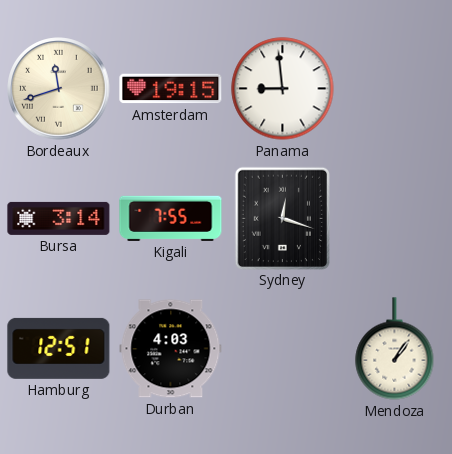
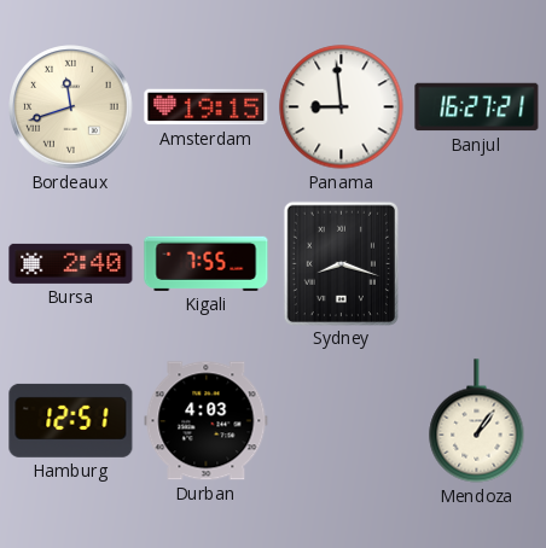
Banjul: none -> 16:27 (477, 107)
Bursa: 3:14 -> 2:40 (71, 263)
Sydney: 12:18 -> 8:18 (341, 263)
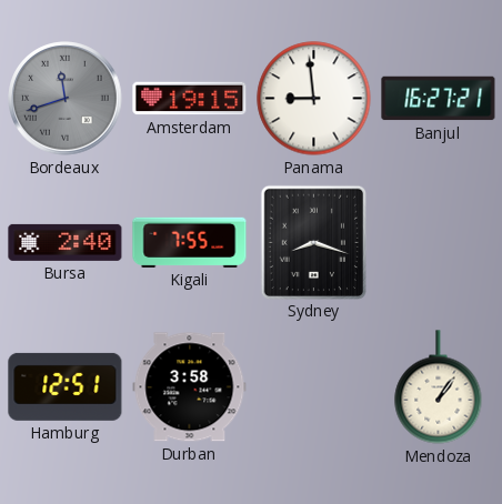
Bordeaux dial: cream -> grey (66, 99)
Durban: 4:03 -> 3:58 (190, 387)
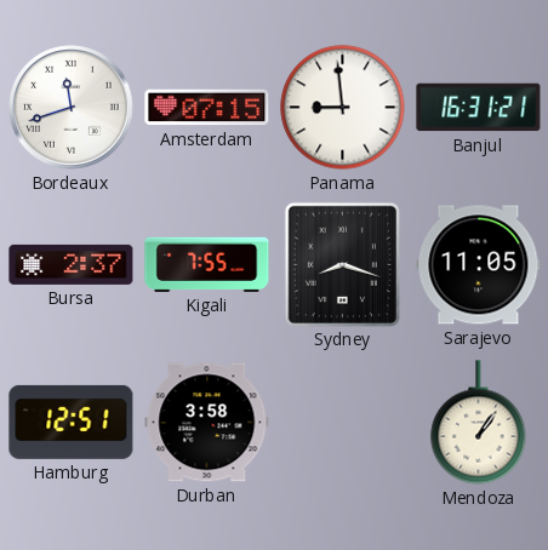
Bordeaux dial: grey -> white (72, 108)
Amsterdam: 19:15 -> 07:15 (207, 108)
Banjul: 16:27 -> 16:31 (479, 108)
Bursa: 2:40 -> 2:37 (72, 264)
Sarajevo: none -> 11:05 (479, 265)
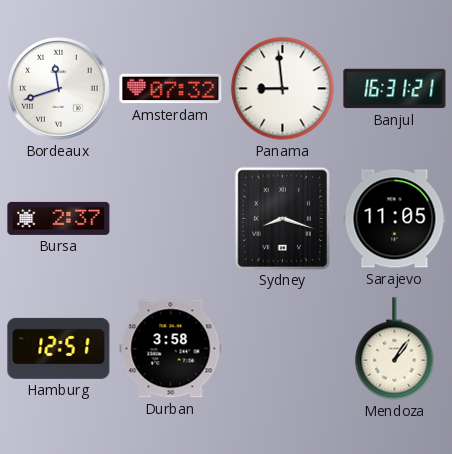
Amsterdam: 07:15 -> 07:32 (171, 89)
Kigali: 7:55 -> none (207, 264)
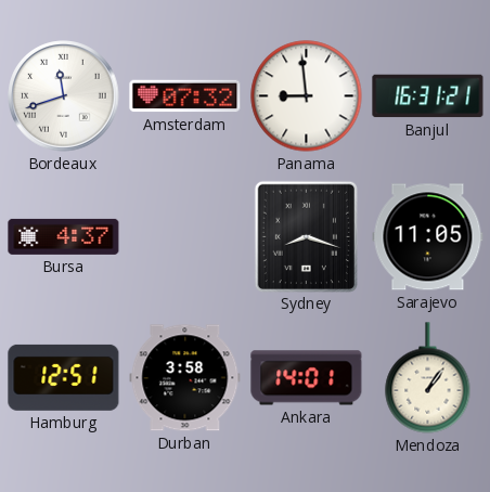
Bursa: 2:37 -> 4:37 (64, 236)
Ankara: none -> 14:01 (307, 378)
